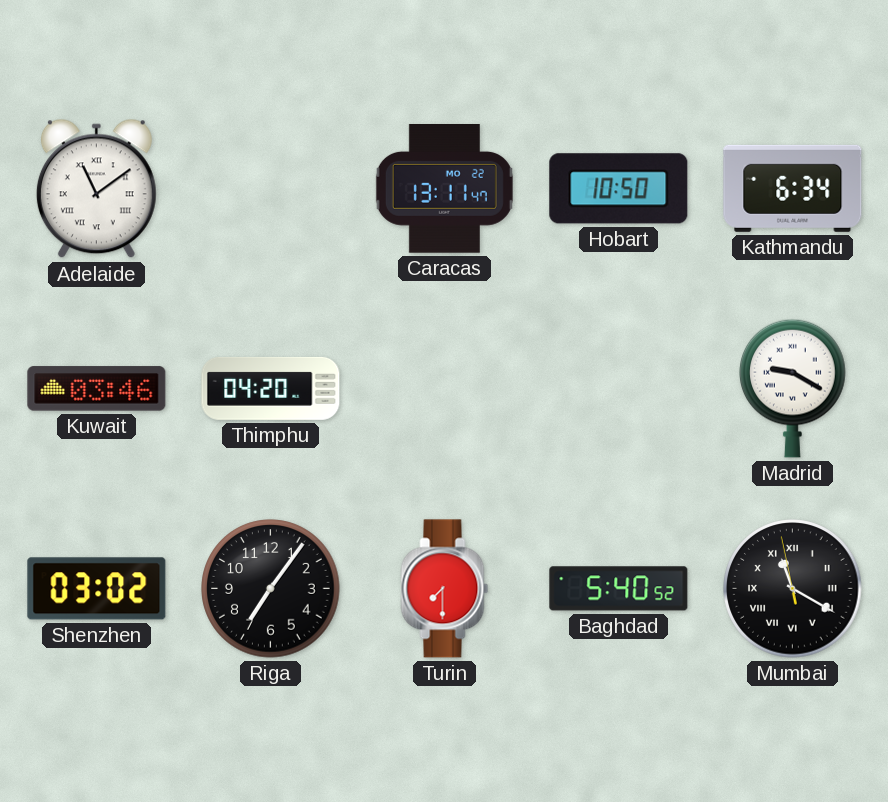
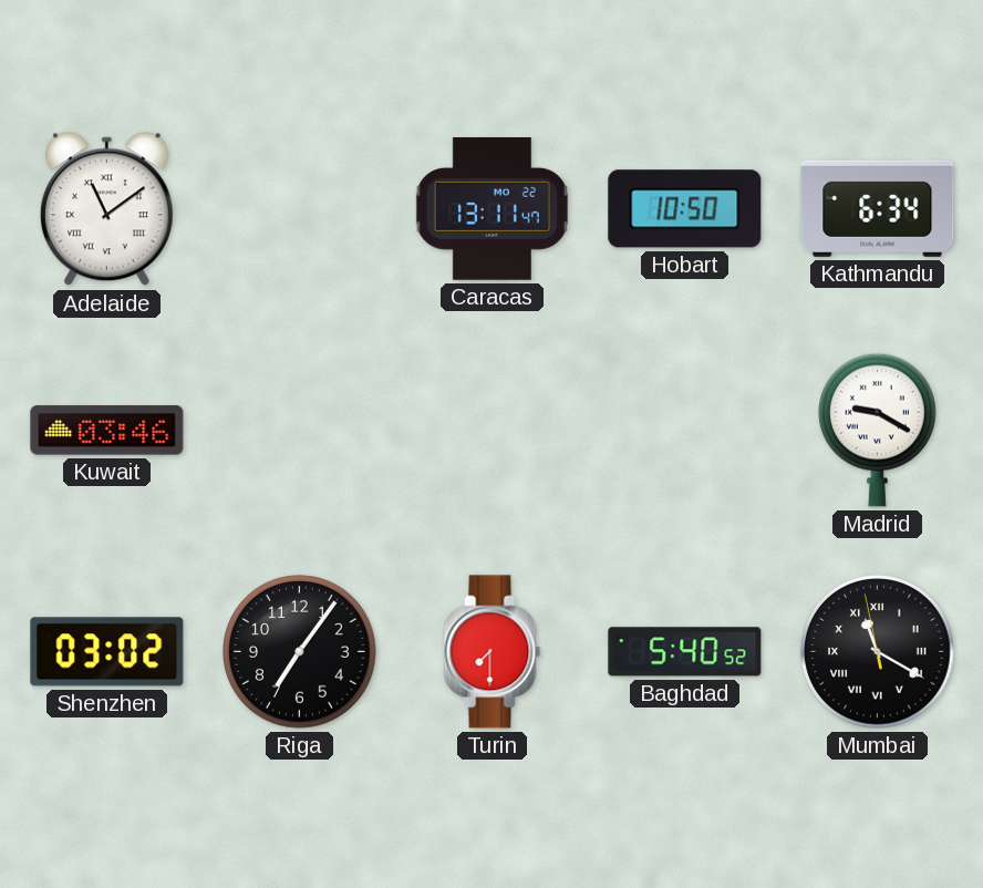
Thimphu: 04:20 -> none (271, 388)
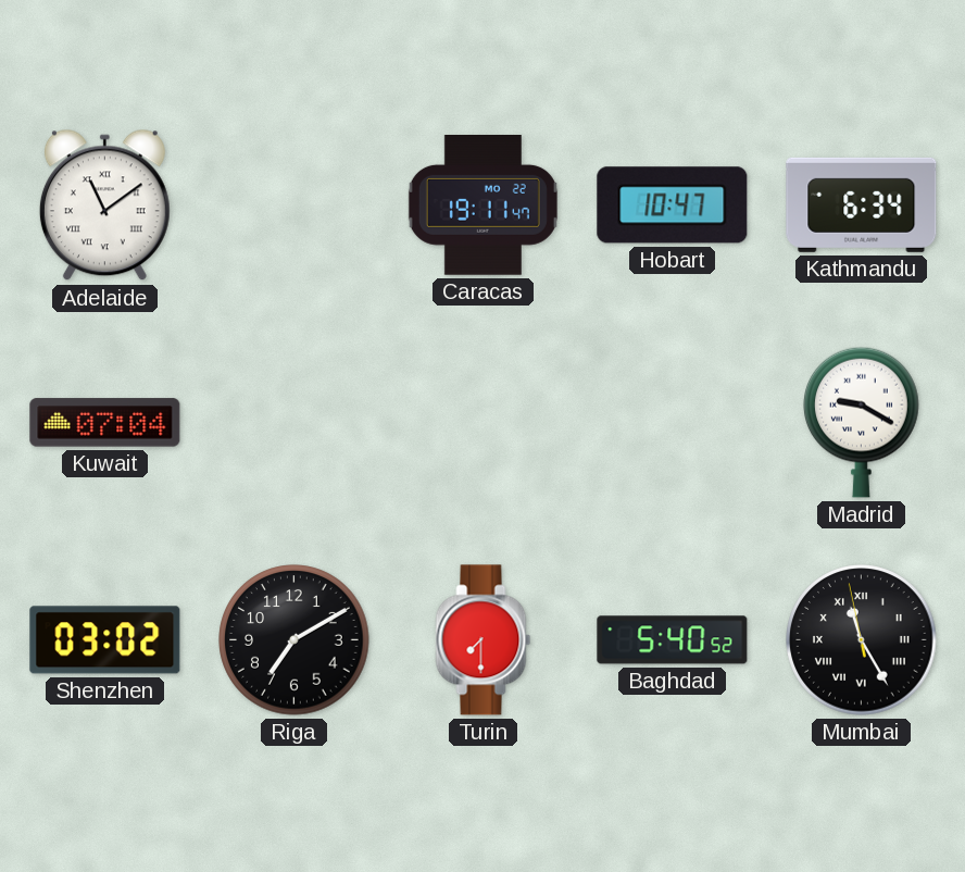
Caracas: 13:11 -> 19:11 (482, 205)
Hobart: 10:50 -> 10:47 (673, 205)
Kuwait: 03:46 -> 07:04 (105, 423)
Riga: 7:06 -> 7:10 (294, 640)
Mumbai: 11:19 -> 11:24 (862, 640)
